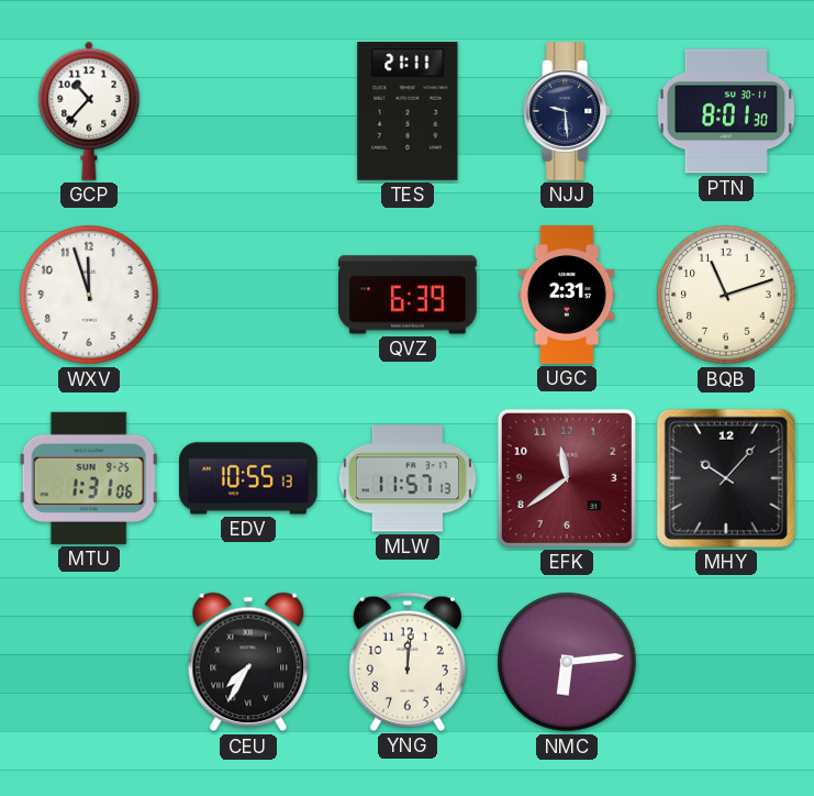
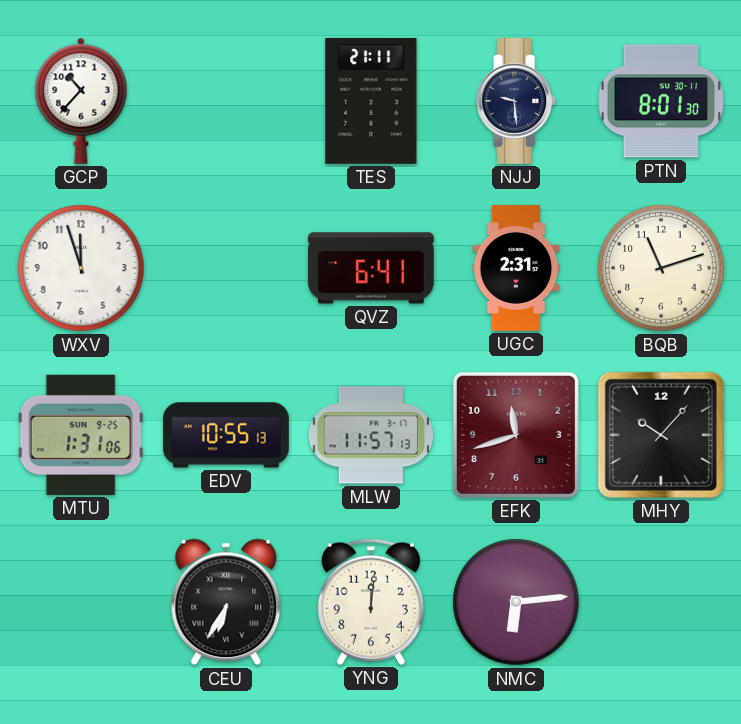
QVZ: 6:39 -> 6:41 (372, 268)
EFK: 11:39 -> 11:42 (516, 435)
CEU: 7:35 -> 6:35 (226, 602)
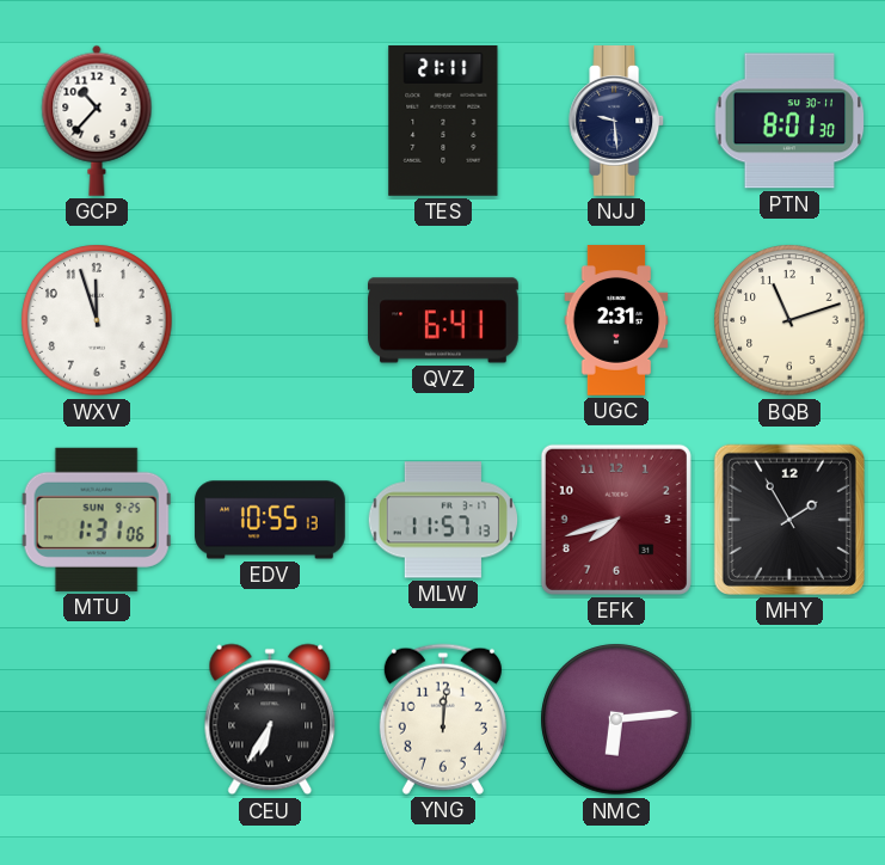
EFK: 11:42 -> 7:42 (616, 520)
MHY: 10:07 -> 1:55 (789, 520)
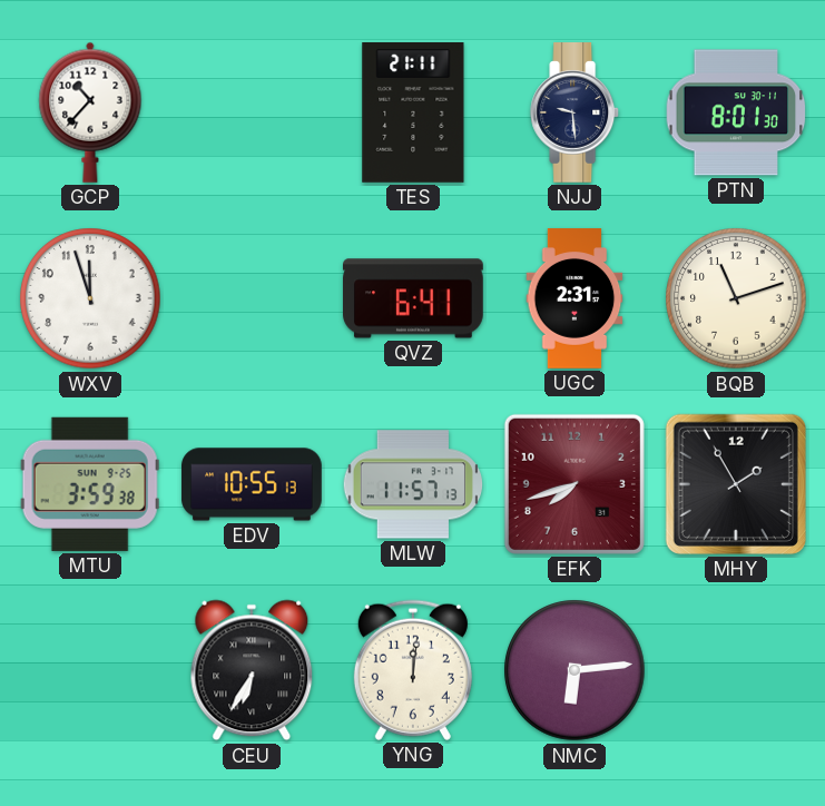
MTU: 1:31 -> 3:59 (90, 484)
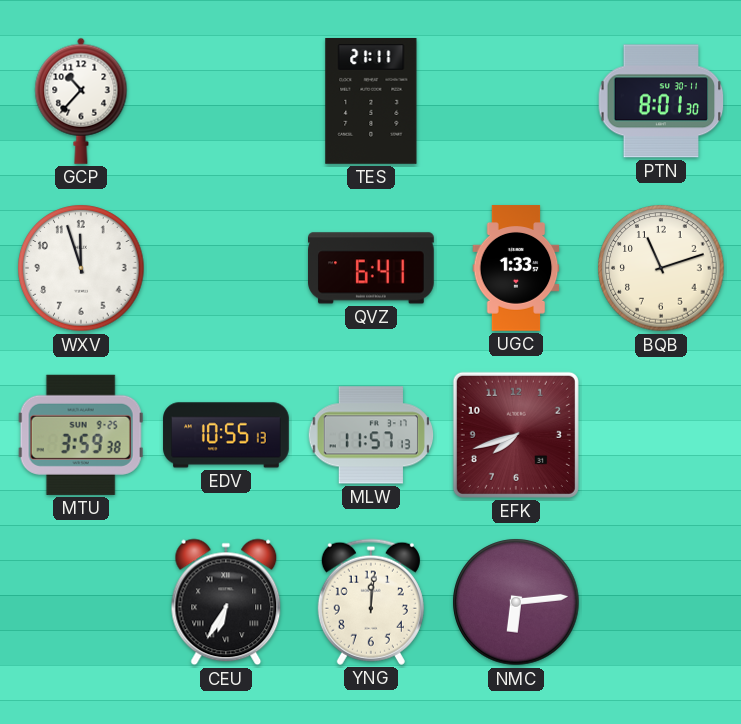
NJJ: 9:29 -> none (576, 114)
UGC: 2:31 -> 1:33 (516, 268)
MHY: 1:55 -> none (736, 484)
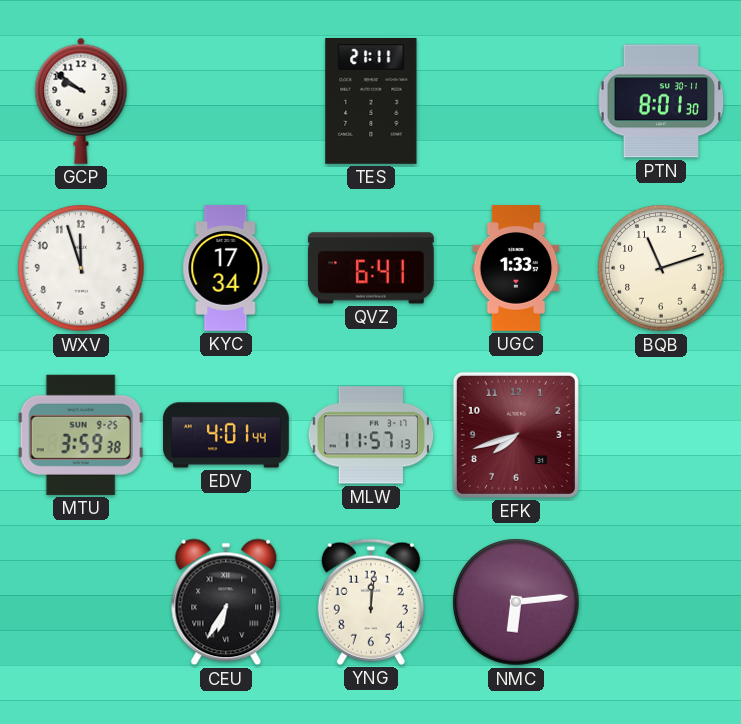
GCP: 10:37 -> 9:51 (81, 101)
KYC: none -> 17:34 (226, 268)
EDV: 10:55 -> 4:01 (226, 435)
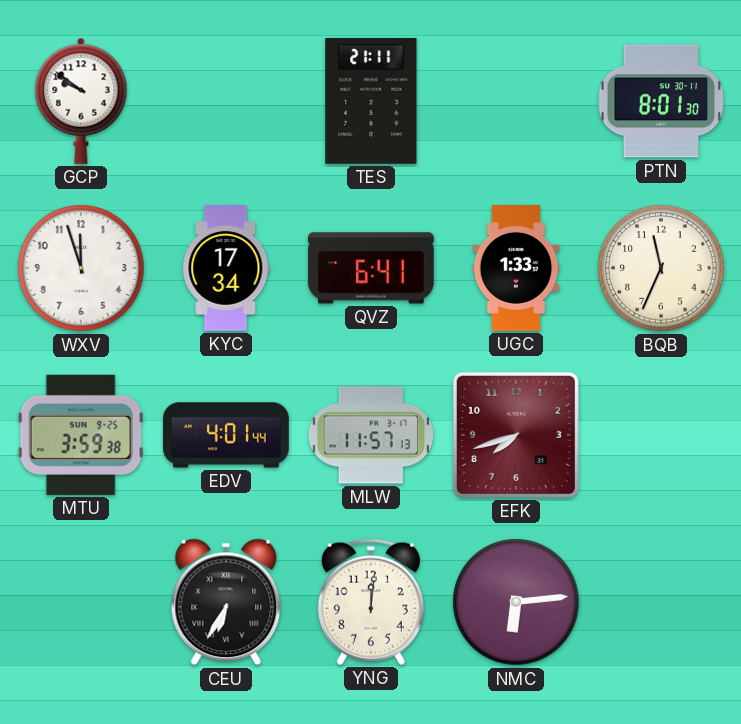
BQB: 11:12 -> 11:34 (661, 268)
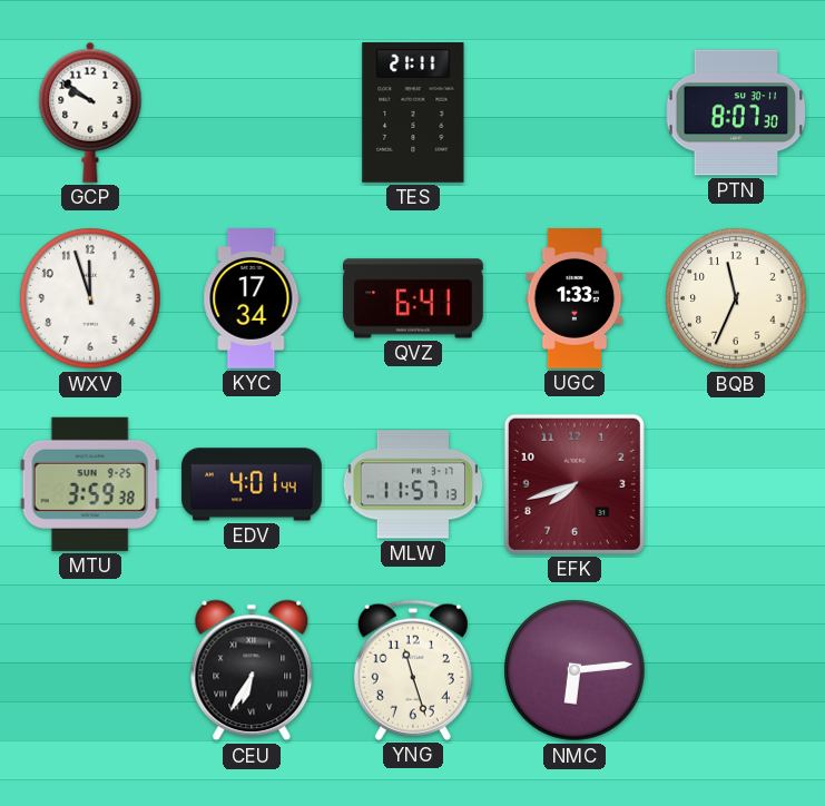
PTN: 8:01 -> 8:07 (736, 112)
YNG: 12:01 -> 11:27 (413, 670)
